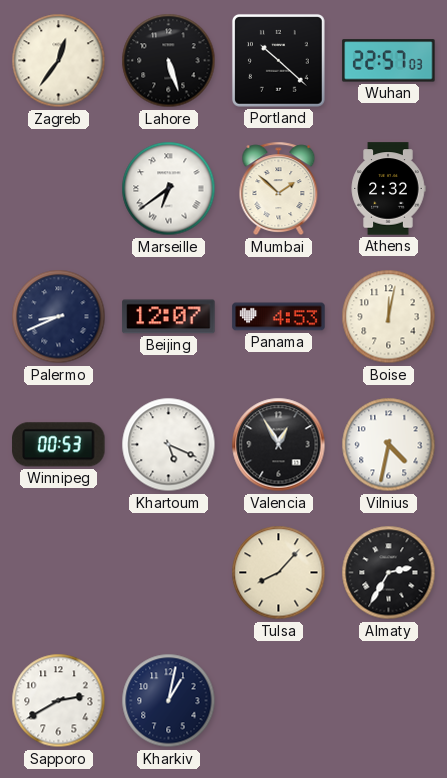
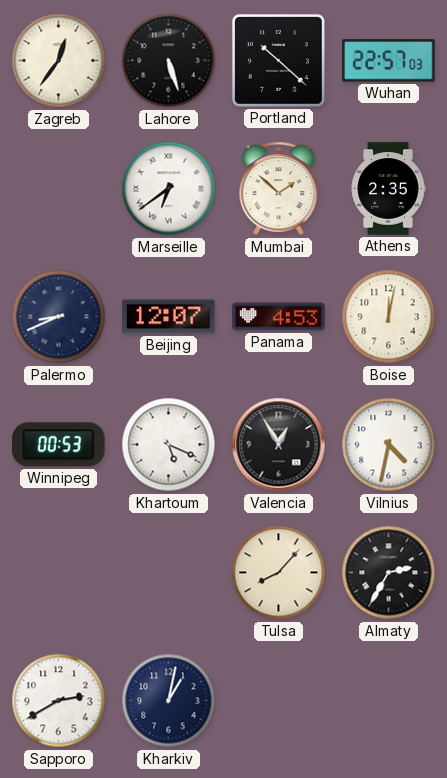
Athens: 2:32 -> 2:35 (388, 189)
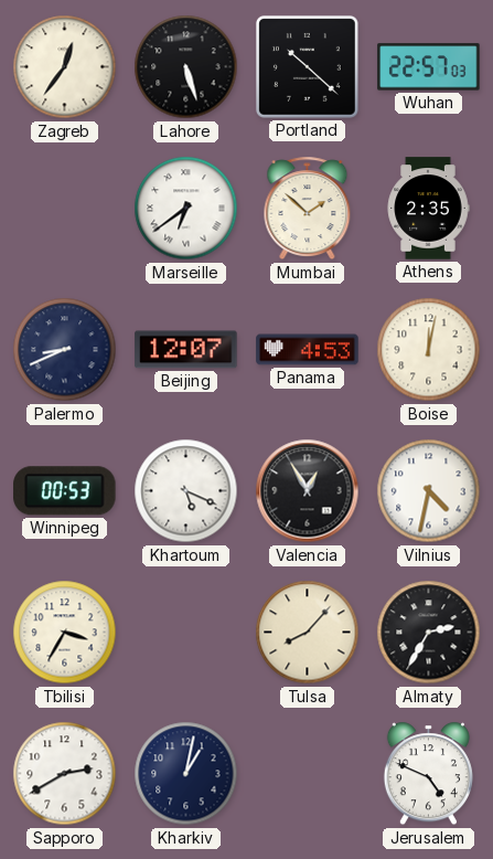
Tbilisi: none -> 3:35 (65, 633)
Jerusalem: none -> 4:49 (428, 774)
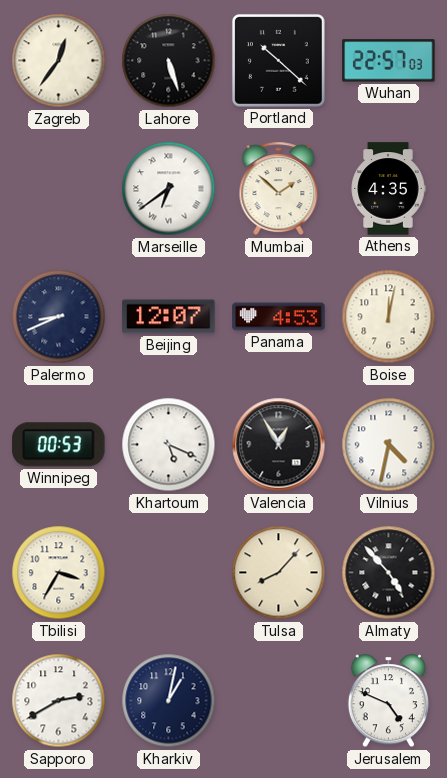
Athens: 2:35 -> 4:35 (388, 189)
Almaty: 2:35 -> 4:53 (389, 573)
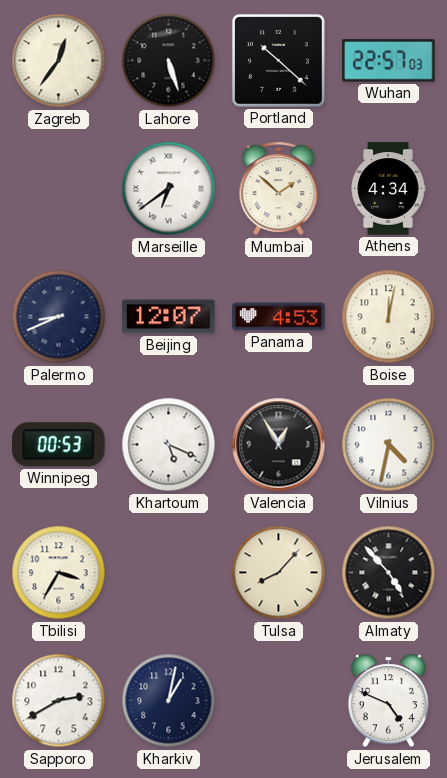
Athens: 4:35 -> 4:34 (388, 189)
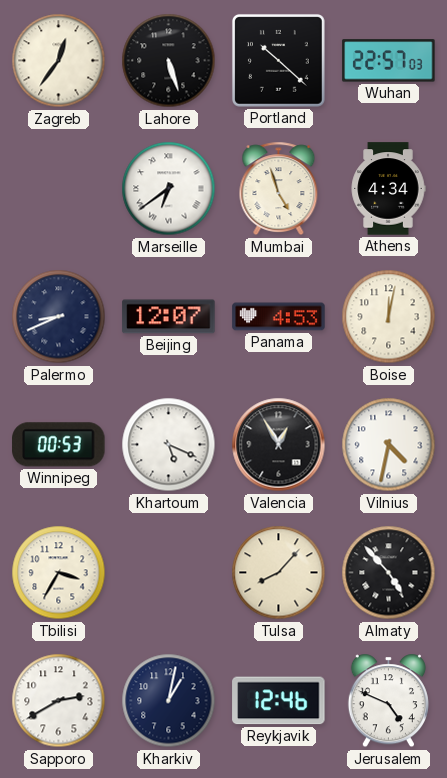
Mumbai: 1:52 -> 4:57 (279, 189)
Reykjavik: none -> 12:46 (279, 701)
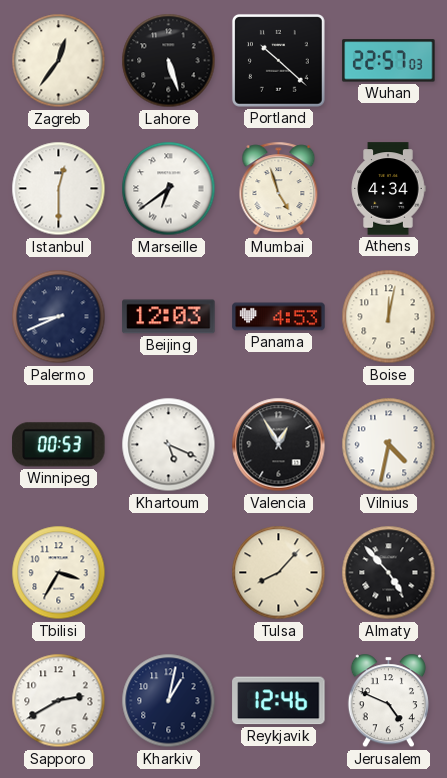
Istanbul: none -> 12:30 (59, 189)
Beijing: 12:07 -> 12:03 (169, 317)
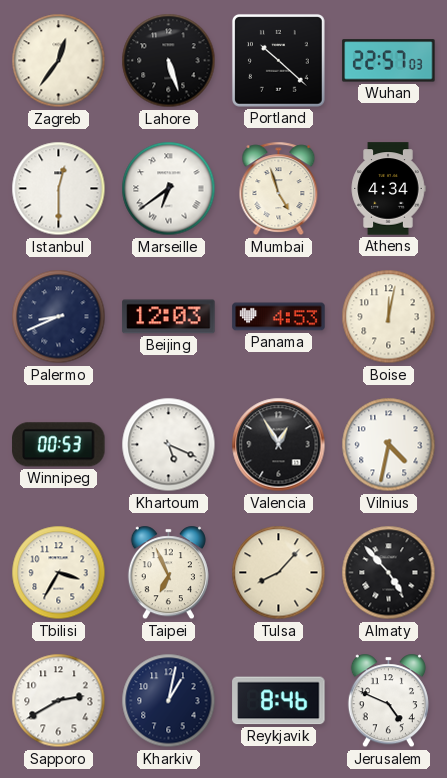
Taipei: none -> 6:56 (168, 573)
Reykjavik: 12:46 -> 8:46 (279, 701)
